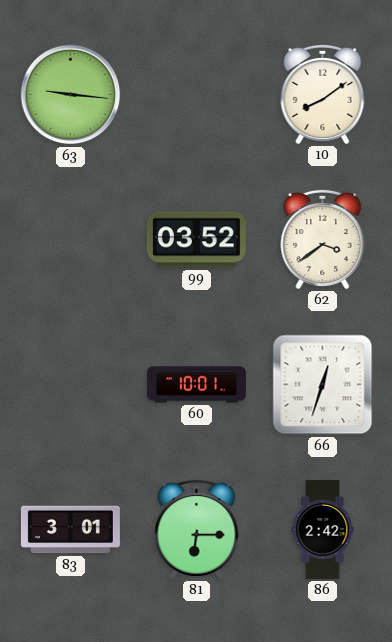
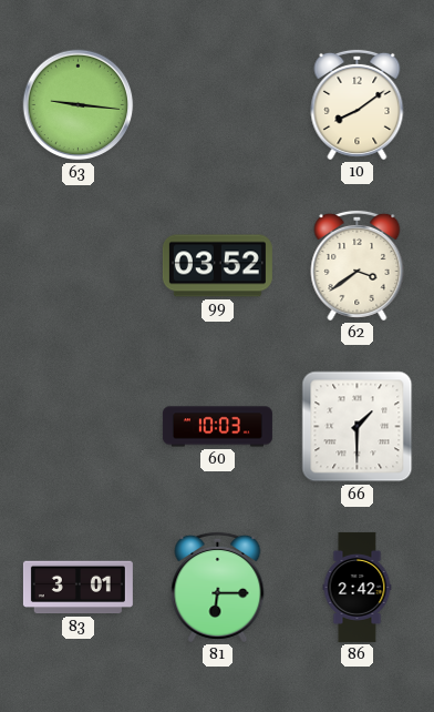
60: 10:01 -> 10:03 (217, 427)
66: 12:33 -> 1:30 (358, 427)
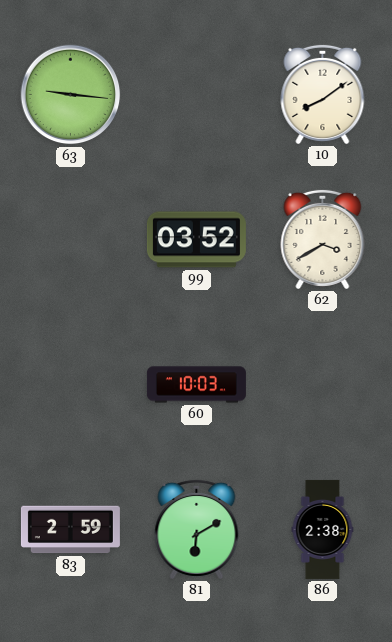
62: 3:39 -> 3:40 (323, 239)
66: 1:30 -> none (358, 427)
83: 3:01 -> 2:59 (70, 530)
81: 6:15 -> 6:10 (197, 529)
86: 2:42 -> 2:38 (323, 529)
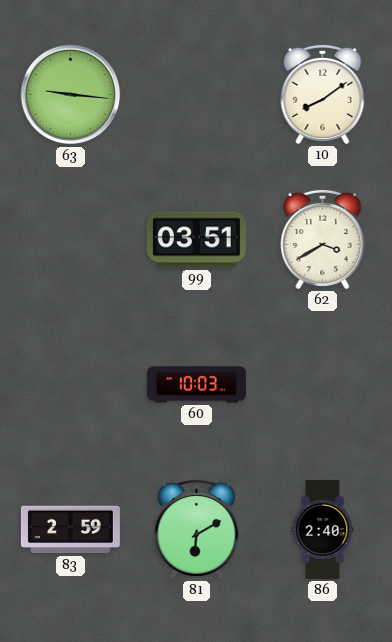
99: 03:52 -> 03:51 (196, 240)
86: 2:38 -> 2:40 (323, 529)
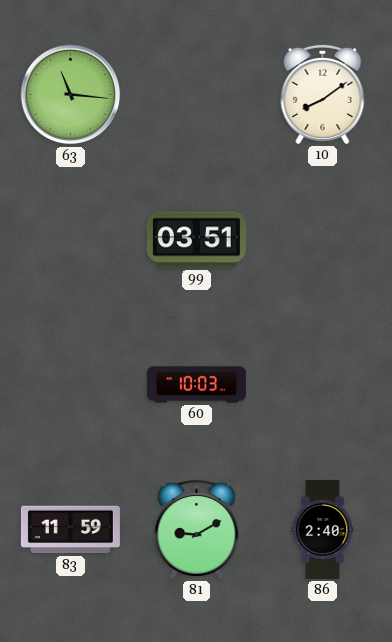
63: 9:16 -> 11:16 (71, 95)
62: 3:40 -> none (323, 239)
83: 2:59 -> 11:59 (70, 530)
81: 6:10 -> 9:10 (197, 529)
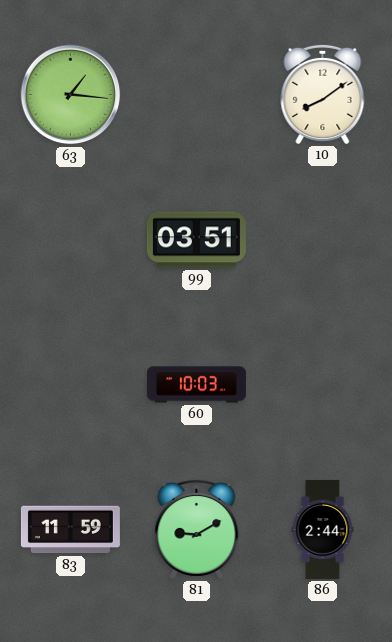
63: 11:16 -> 1:16 (71, 95)
86: 2:40 -> 2:44 (323, 529)
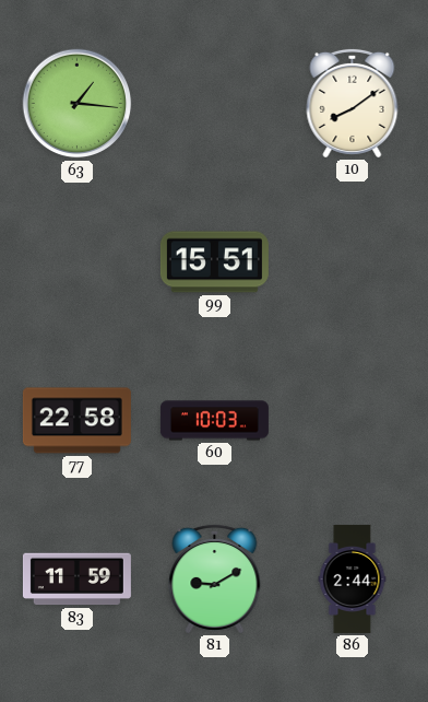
99: 03:51 -> 15:51 (214, 262)
77: none -> 22:58 (76, 421)
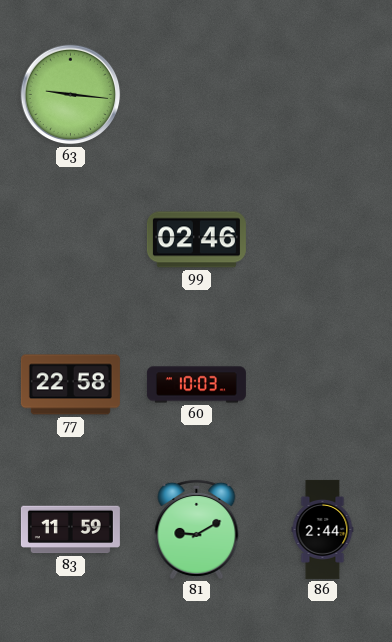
63: 1:16 -> 9:16 (71, 95)
10: 8:09 -> none (353, 103)
99: 15:51 -> 02:46 (196, 240)
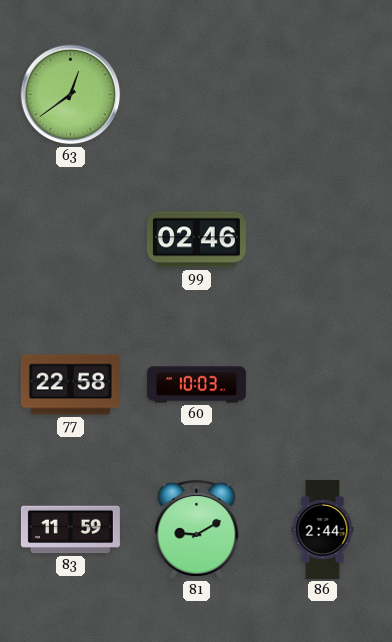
63: 9:16 -> 12:39 (71, 95)
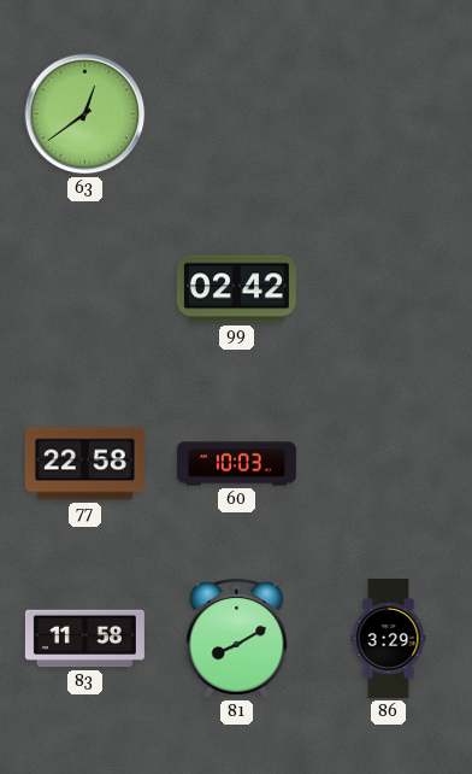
99: 02:46 -> 02:42 (236, 289)
83: 11:59 -> 11:58 (84, 639)
81: 9:10 -> 8:10 (237, 638)
86: 2:44 -> 3:29 (389, 638)
